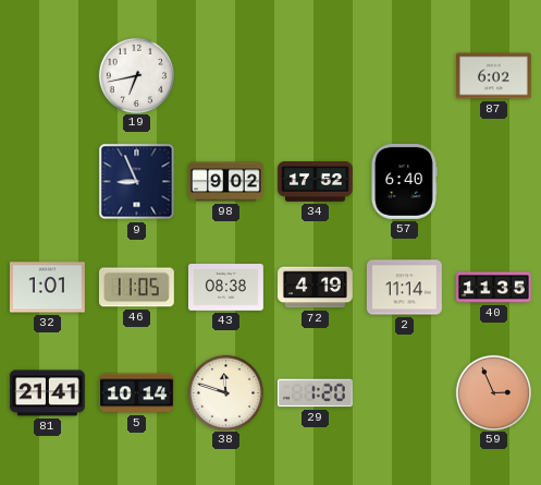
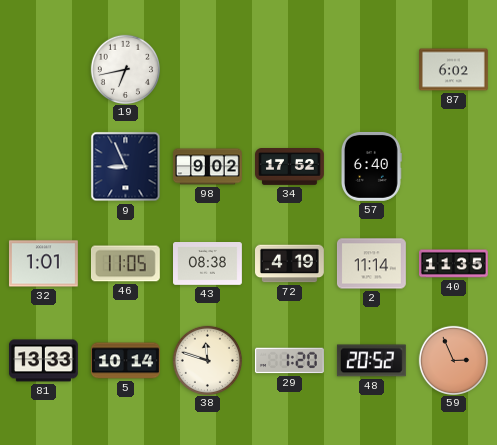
81: 21:41 -> 13:33 (44, 361)
48: none -> 20:52 (371, 361)
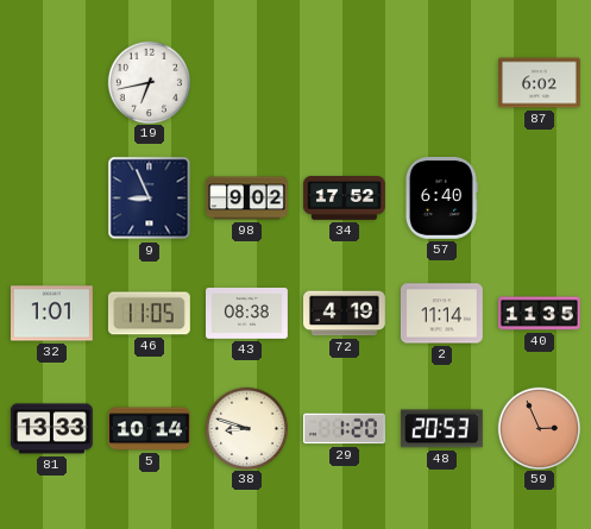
38: 11:48 -> 8:48 (246, 428)
48: 20:52 -> 20:53 (441, 429)
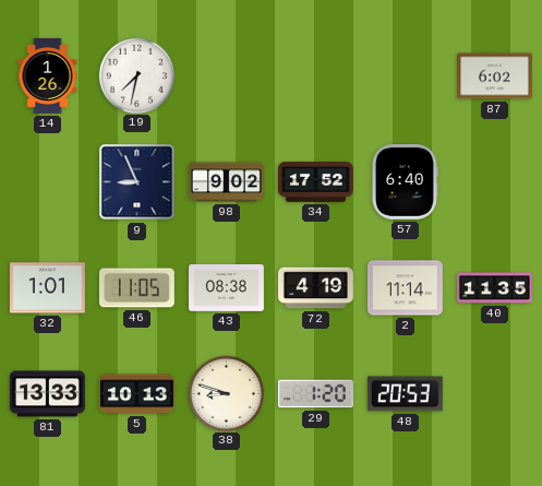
14: none -> 1:26 (48, 76)
19: 6:43 -> 7:32 (136, 75)
5: 10:14 -> 10:13 (137, 394)
59: 2:56 -> none (539, 428)
